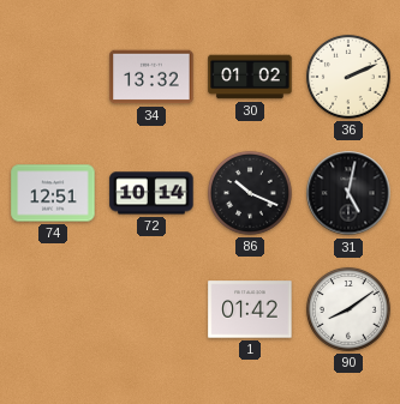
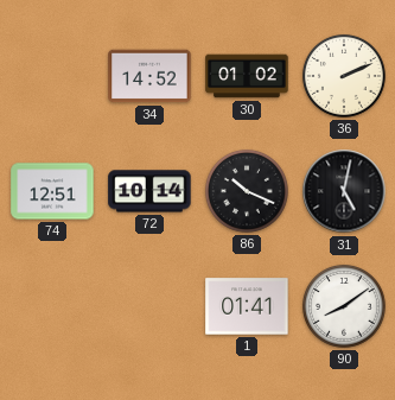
34: 13:32 -> 14:52 (149, 76)
1: 01:42 -> 01:41 (247, 306)
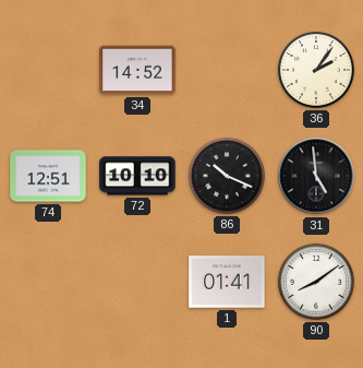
30: 01:02 -> none (247, 76)
36: 2:11 -> 2:06 (316, 70)
72: 10:14 -> 10:10 (137, 176)
31: 5:02 -> 4:59 (316, 176)
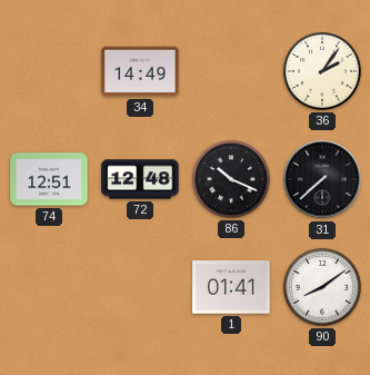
34: 14:52 -> 14:49 (140, 71)
72: 10:10 -> 12:48 (140, 179)
31: 4:59 -> 7:38 (322, 179)
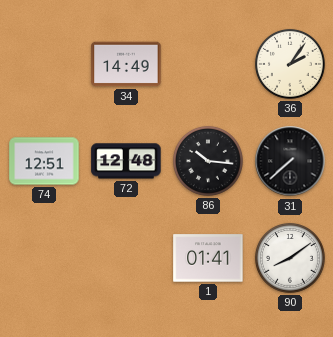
86: 10:19 -> 10:16 (208, 161)
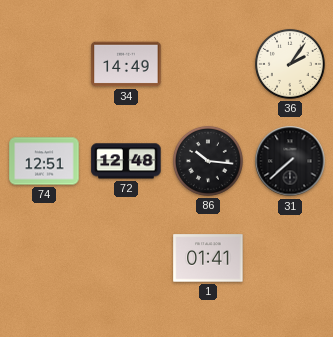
90: 8:09 -> none (290, 258)
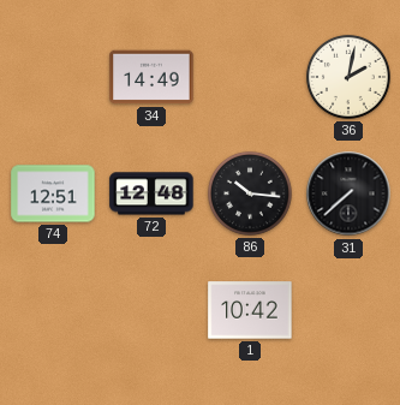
36: 2:06 -> 2:02 (348, 77)
1: 01:41 -> 10:42 (250, 310)
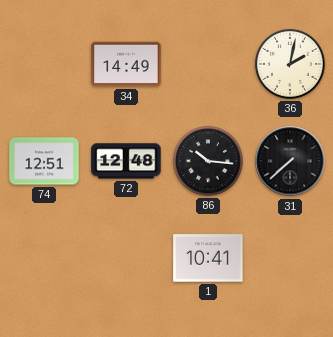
1: 10:42 -> 10:41 (208, 258)
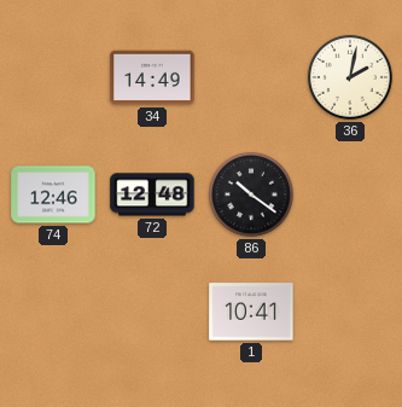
74: 12:51 -> 12:46 (53, 194)
86: 10:16 -> 10:21 (251, 194)
31: 7:38 -> none (290, 161)
